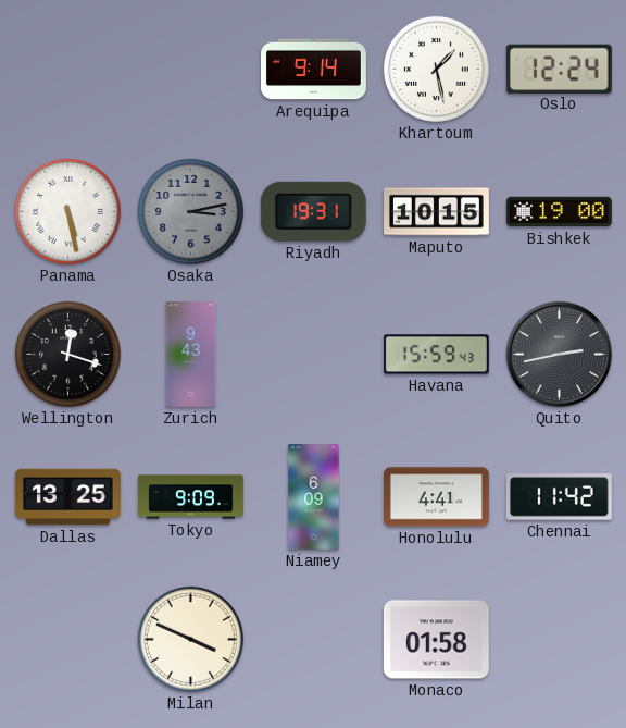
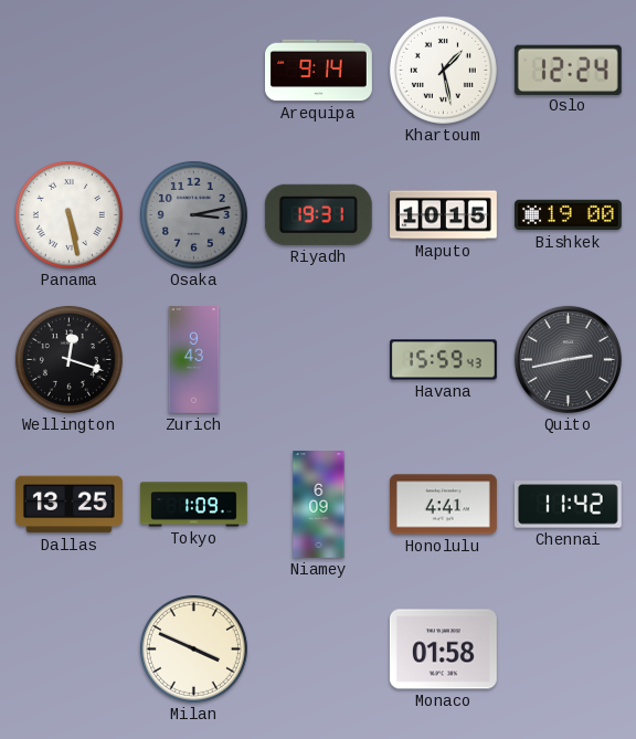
Tokyo: 9:09 -> 1:09 (194, 505)
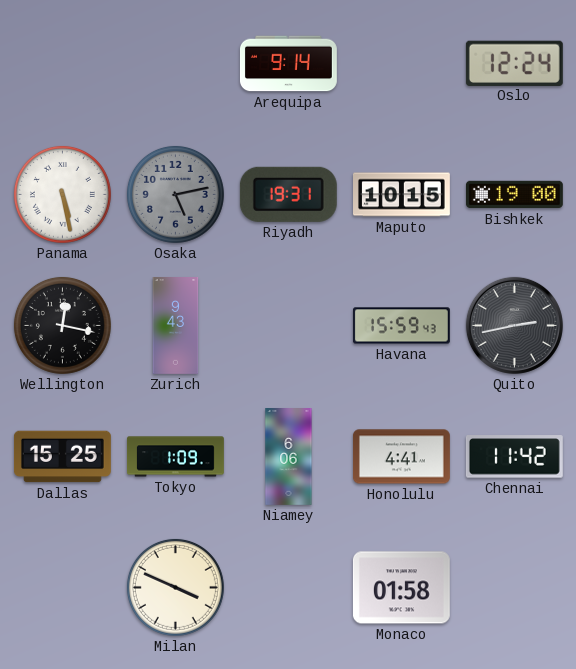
Khartoum: 1:28 -> none (443, 70)
Osaka: 3:13 -> 5:13 (175, 194)
Wellington: 12:18 -> 12:17 (62, 325)
Dallas: 13:25 -> 15:25 (62, 457)
Niamey: 6:09 -> 6:06 (289, 457)
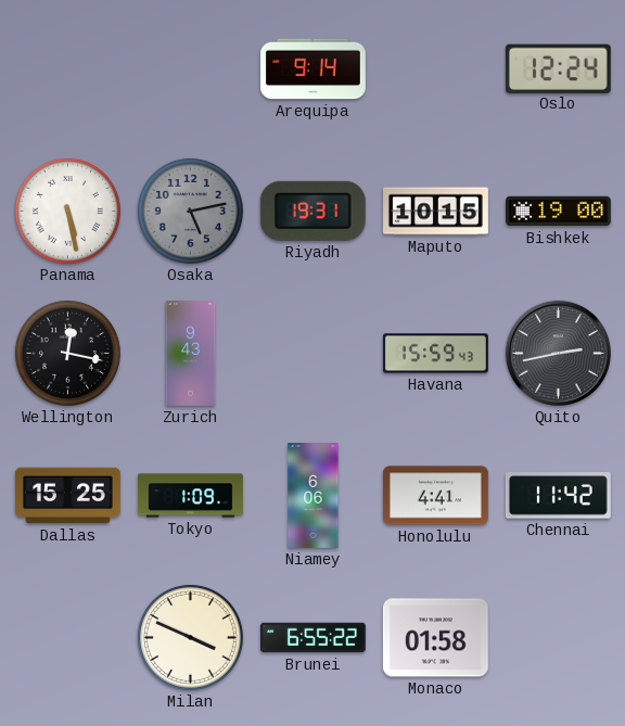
Brunei: none -> 6:55 (312, 638)
